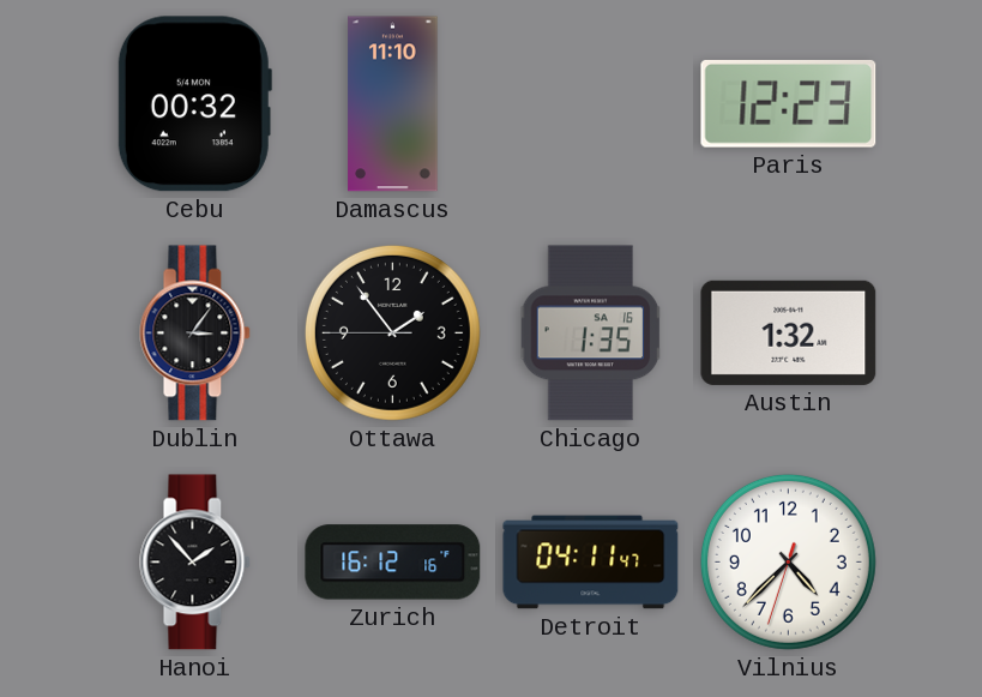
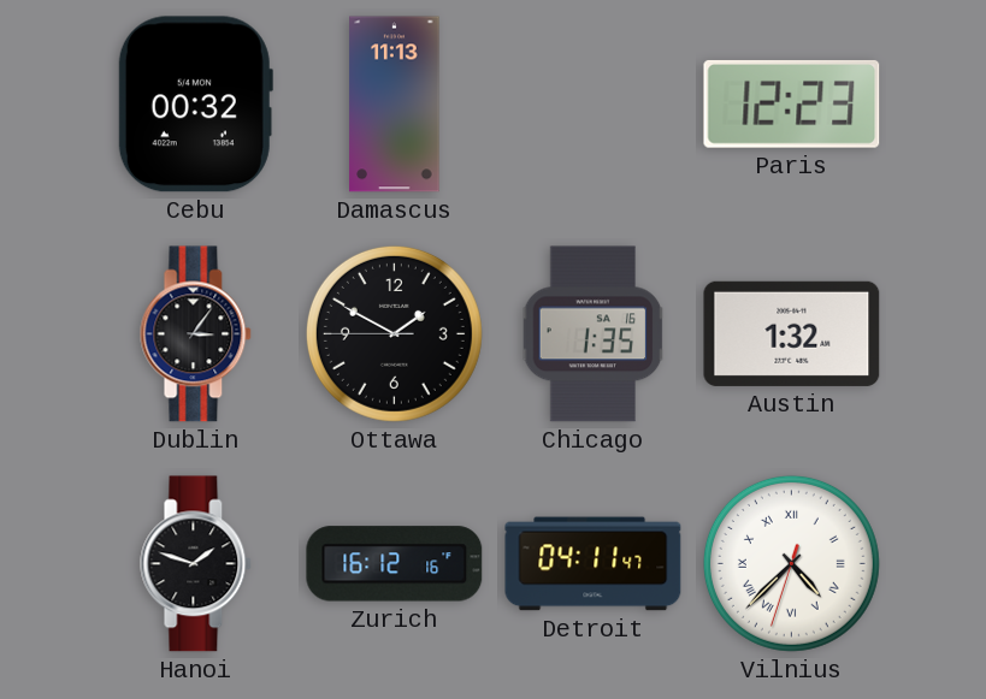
Damascus: 11:10 -> 11:13 (395, 105)
Ottawa: 1:53 -> 1:49 (394, 333)
Hanoi: 1:53 -> 1:48 (196, 564)
Vilnius numerals: Arabic -> Roman (791, 563)
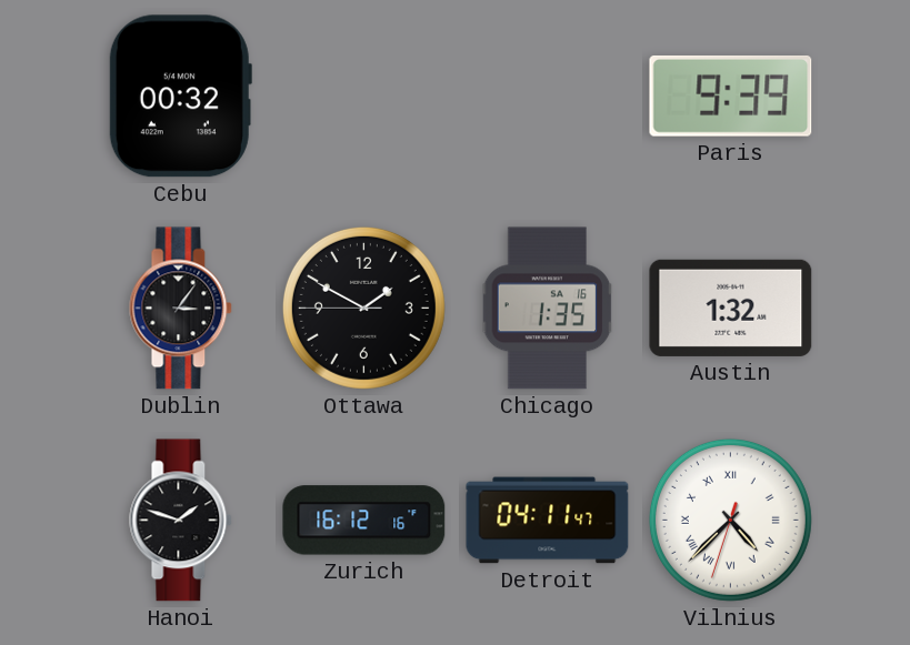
Damascus: 11:13 -> none (395, 105)
Paris: 12:23 -> 9:39 (731, 95)
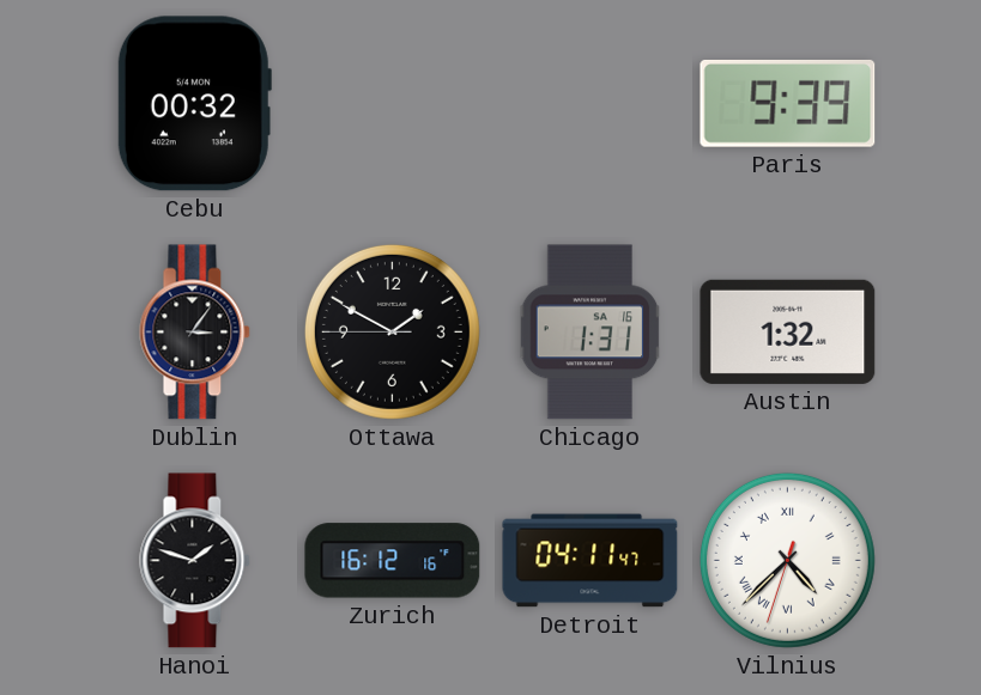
Chicago: 1:35 -> 1:31 (591, 333)
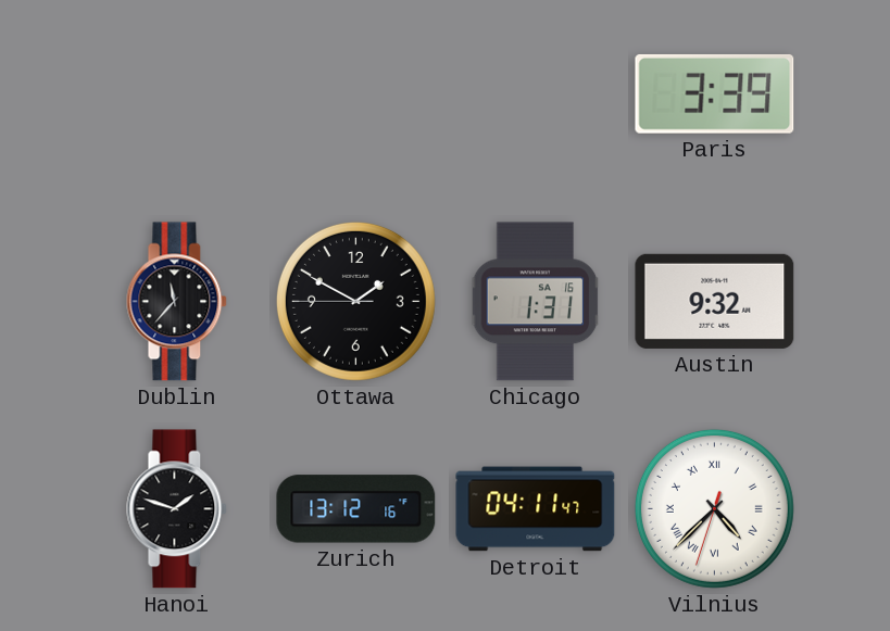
Cebu: 00:32 -> none (194, 104)
Paris: 9:39 -> 3:39 (715, 93)
Dublin: 3:06 -> 11:37 (177, 302)
Austin: 1:32 -> 9:32 (715, 301)
Zurich: 16:12 -> 13:12 (356, 509)
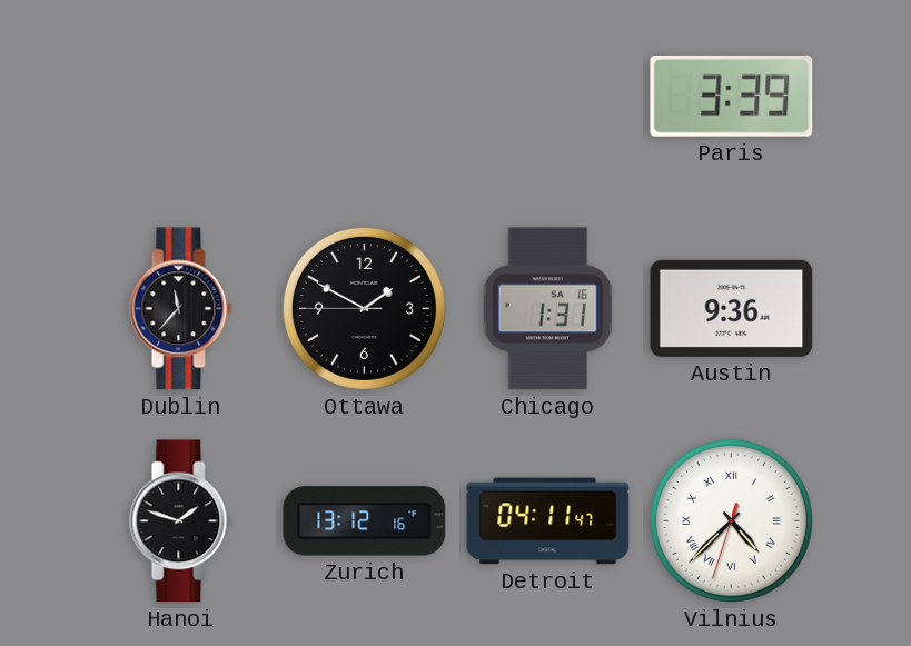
Austin: 9:32 -> 9:36 (732, 308)
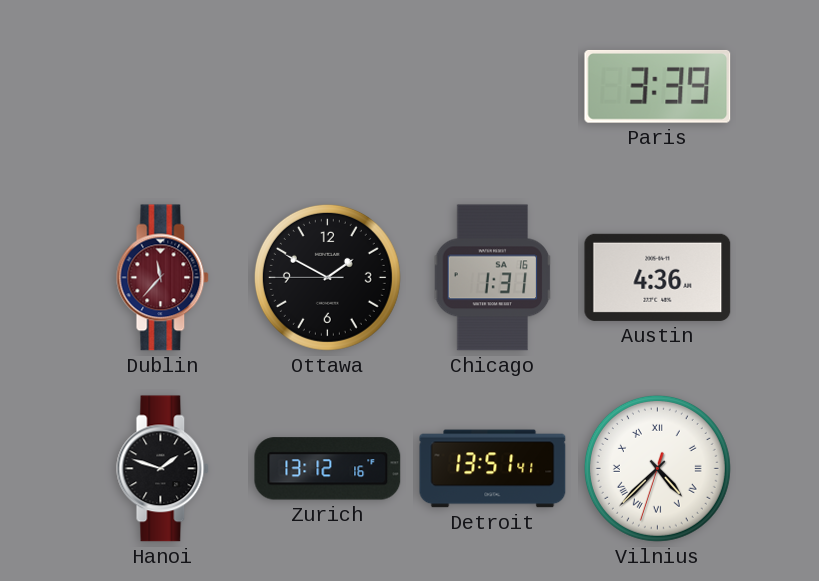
Dublin dial: black -> burgundy (163, 278)
Austin: 9:36 -> 4:36 (658, 277)
Detroit: 04:11 -> 13:51 (493, 469)
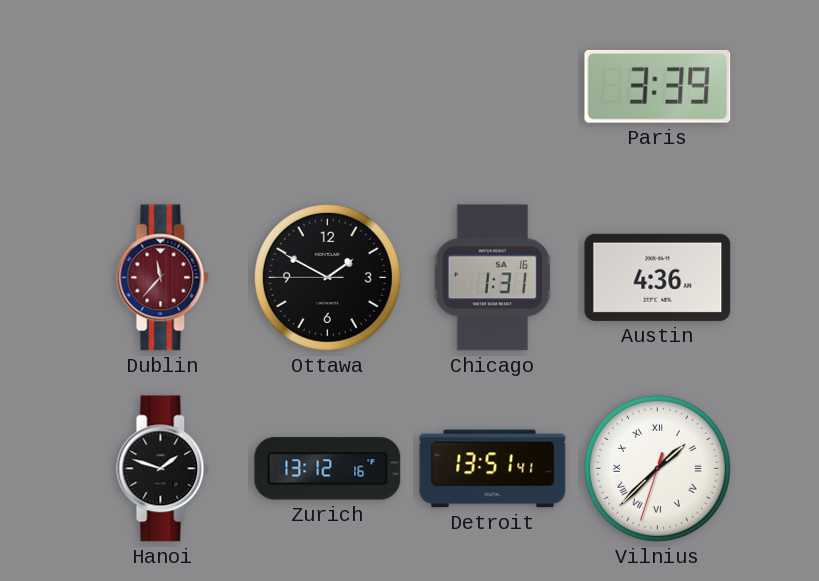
Vilnius: 4:37 -> 1:37 (657, 468)
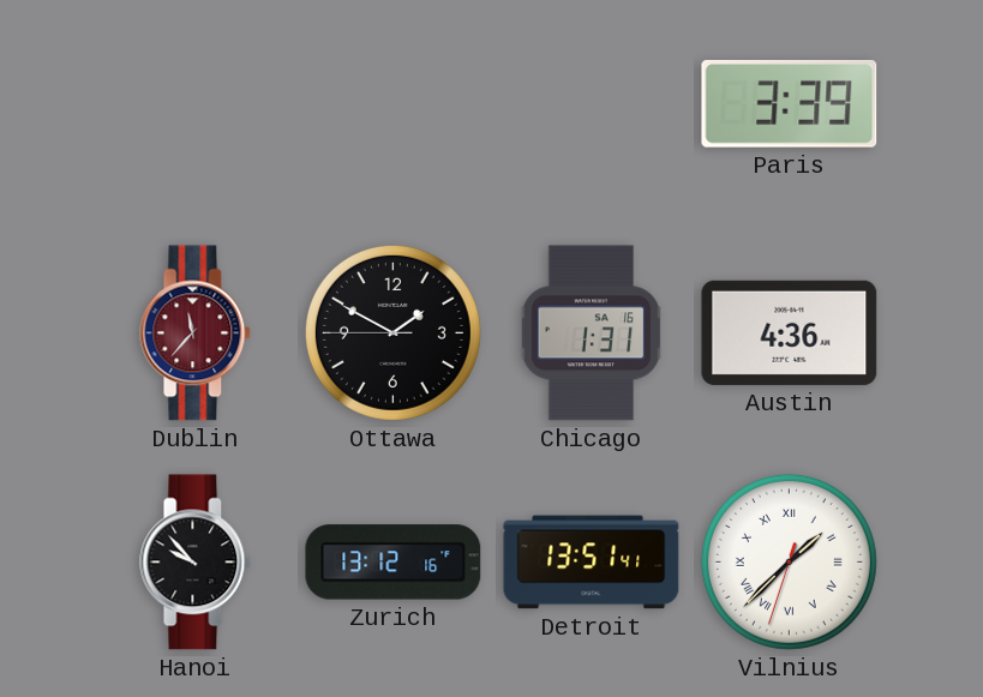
Hanoi: 1:48 -> 9:53 (196, 563)
